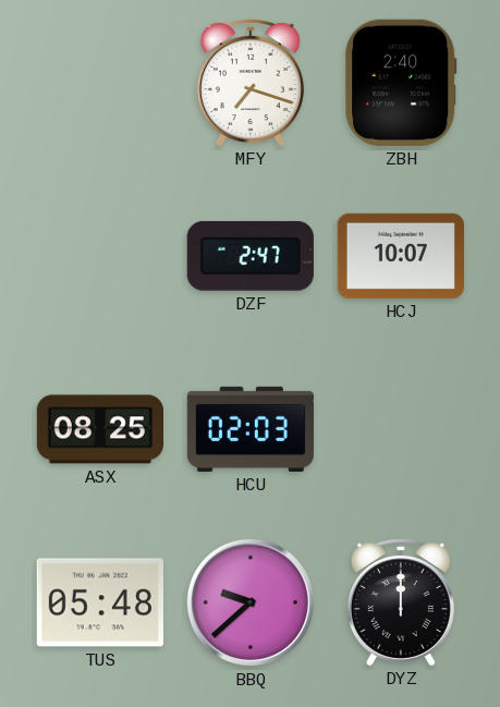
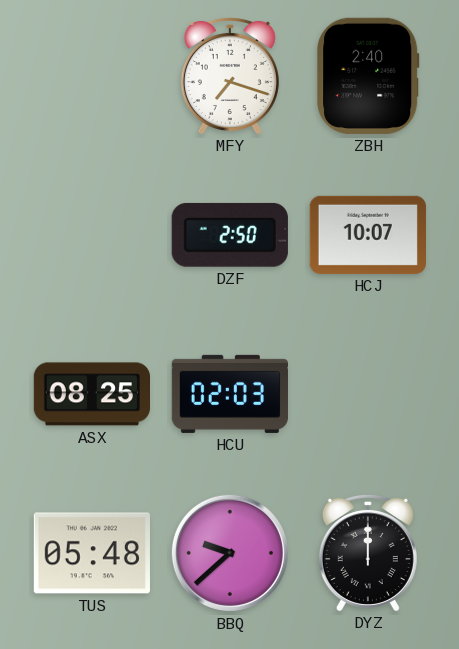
DZF: 2:47 -> 2:50 (230, 235)
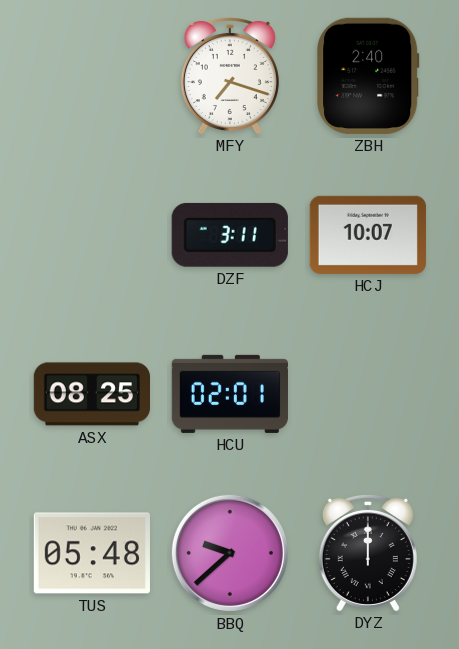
DZF: 2:50 -> 3:11 (230, 235)
HCU: 02:03 -> 02:01 (230, 394)
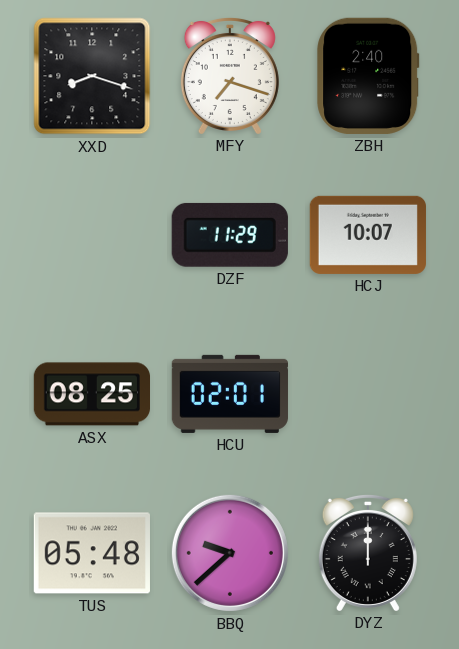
XXD: none -> 8:18 (92, 76)
DZF: 3:11 -> 11:29 (230, 235)
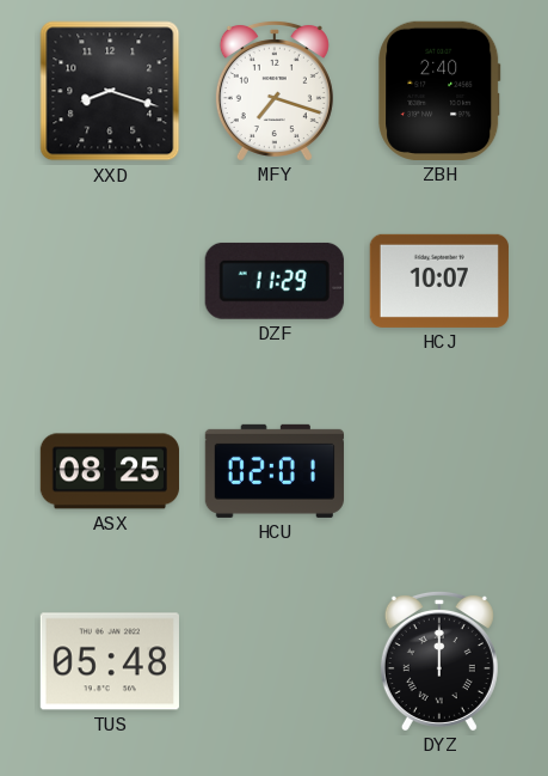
BBQ: 9:38 -> none (230, 553)
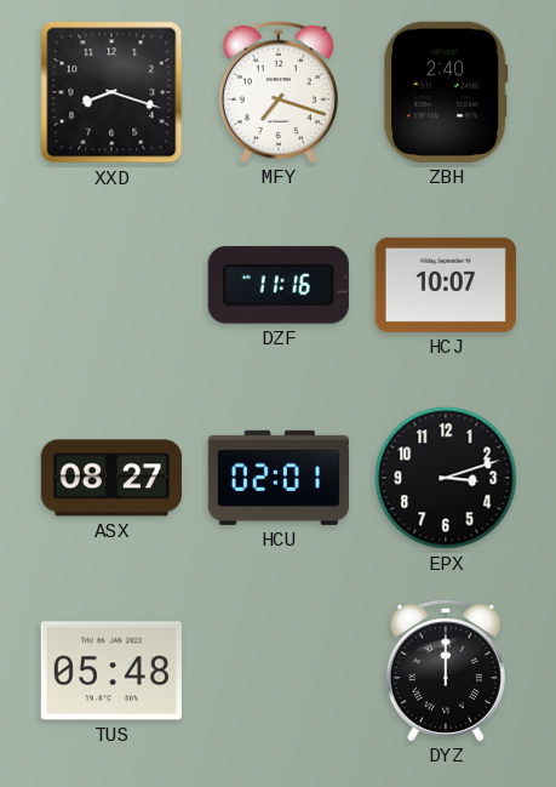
DZF: 11:29 -> 11:16 (279, 285)
ASX: 08:25 -> 08:27 (110, 478)
EPX: none -> 3:12 (446, 478)
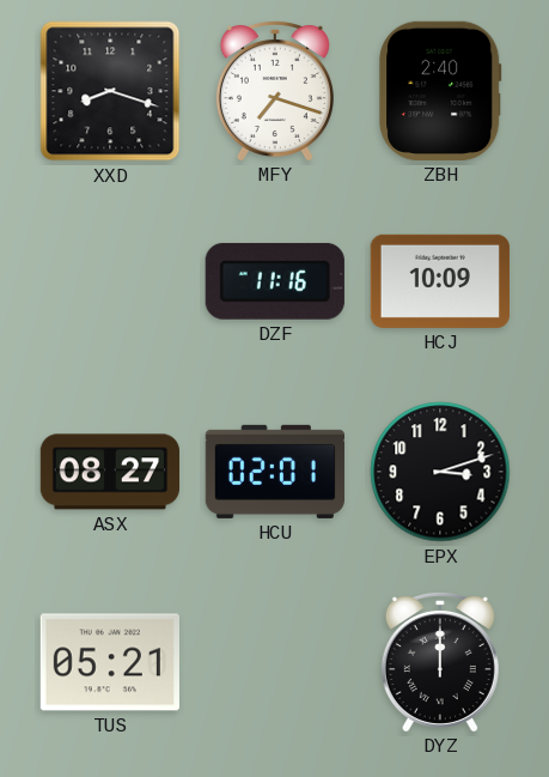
HCJ: 10:07 -> 10:09 (440, 281)
TUS: 05:48 -> 05:21 (110, 662)
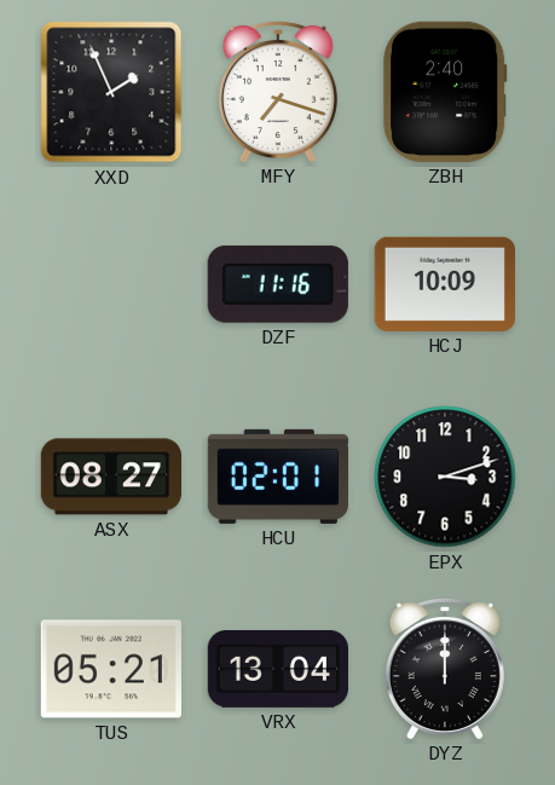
XXD: 8:18 -> 1:56 (111, 92)
VRX: none -> 13:04 (277, 669)
